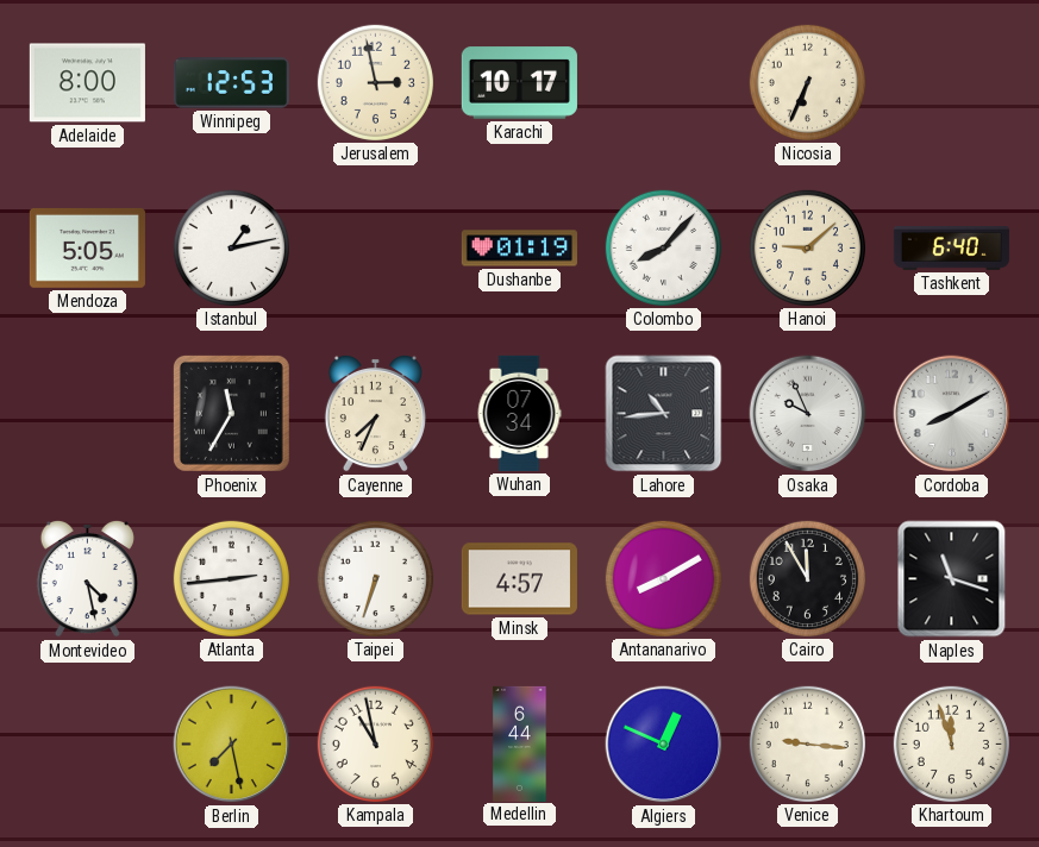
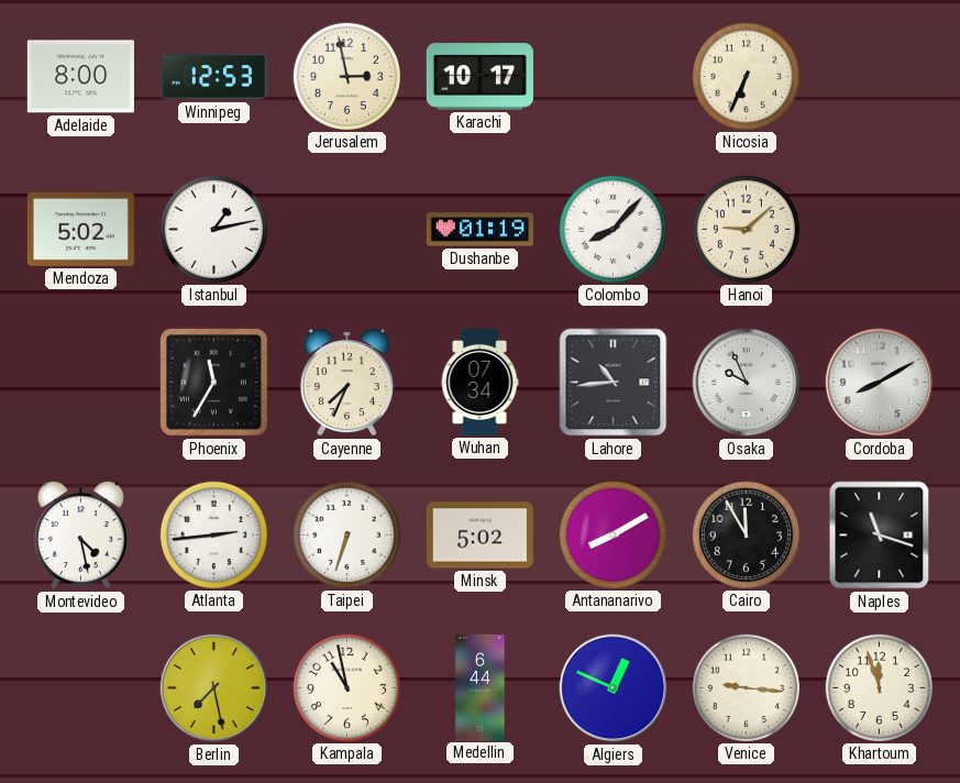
Mendoza: 5:05 -> 5:02 (80, 229)
Tashkent: 6:40 -> none (951, 249)
Minsk: 4:57 -> 5:02 (479, 536)
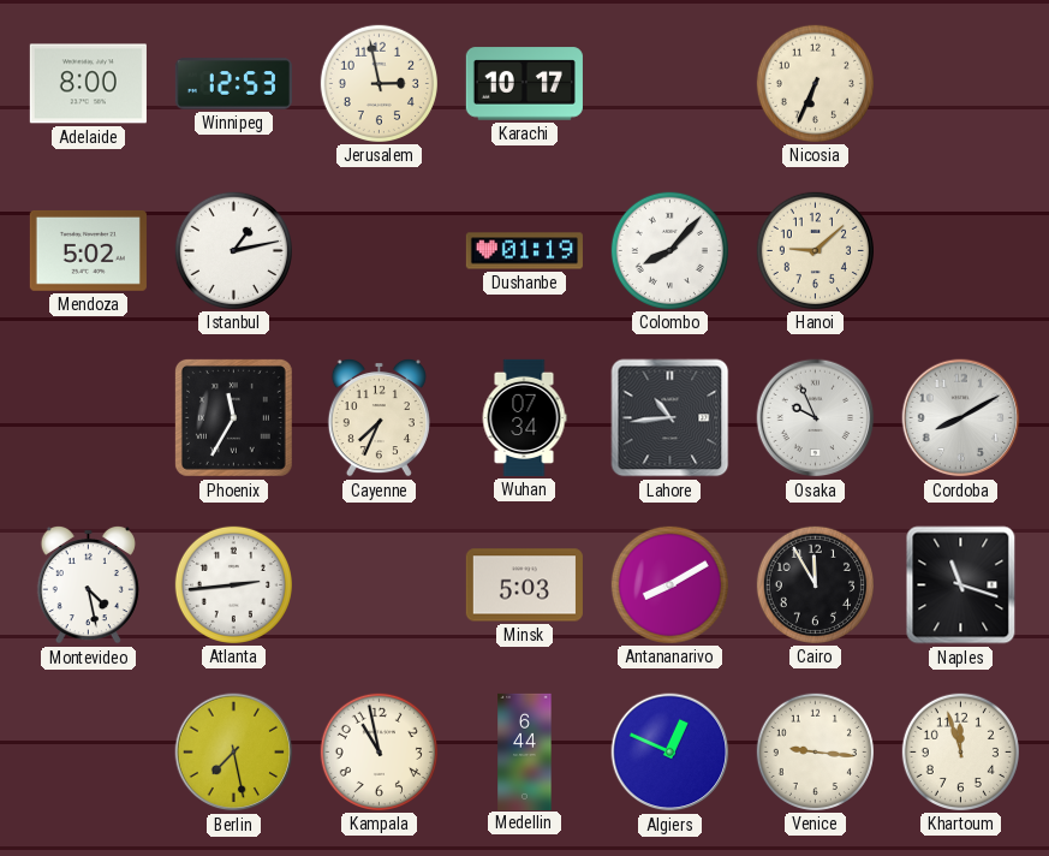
Taipei: 6:33 -> none (346, 534)
Minsk: 5:02 -> 5:03 (524, 585)
